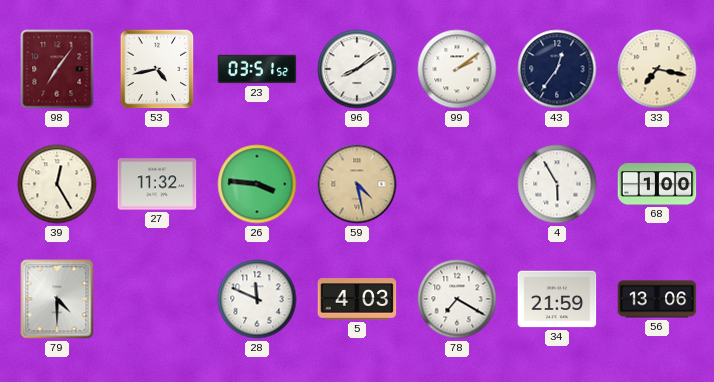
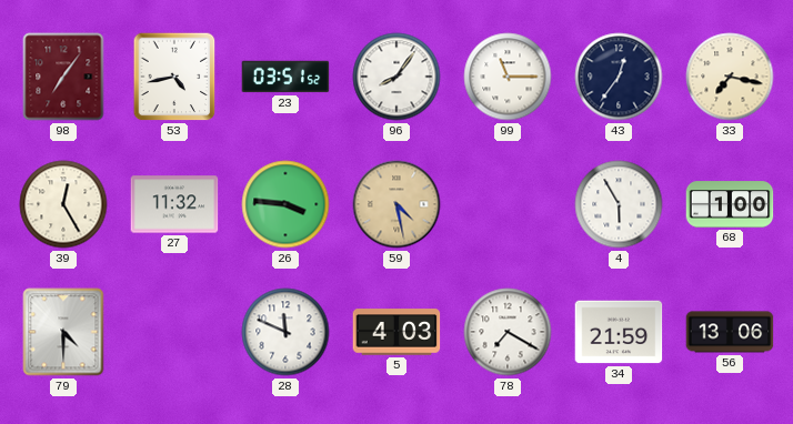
96: 8:09 -> 8:06 (396, 77)
99: 2:09 -> 11:15 (508, 77)
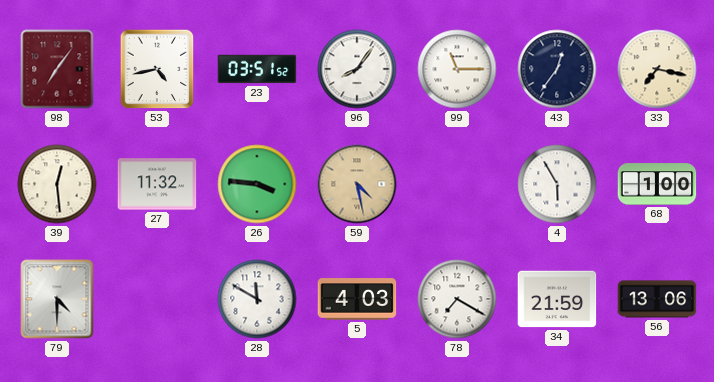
39: 12:25 -> 12:29 (57, 184)
28: 11:49 -> 11:50 (257, 299)
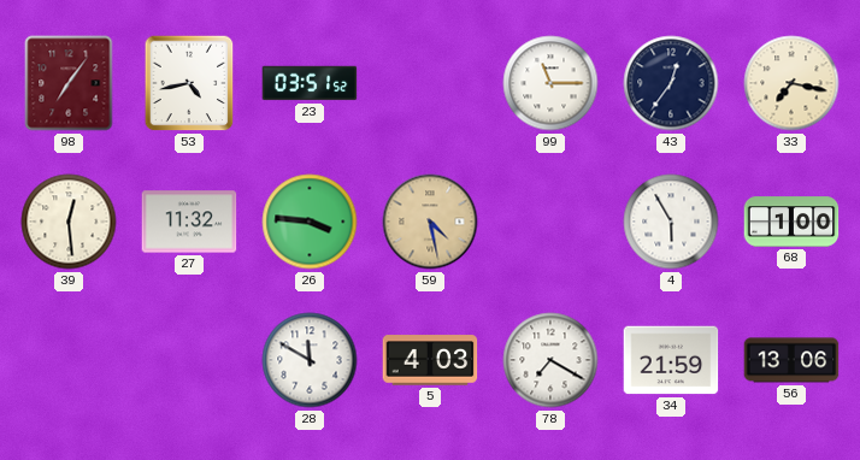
96: 8:06 -> none (357, 69)
79: 4:30 -> none (57, 299)
